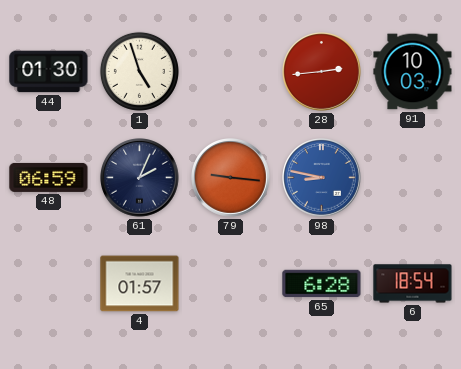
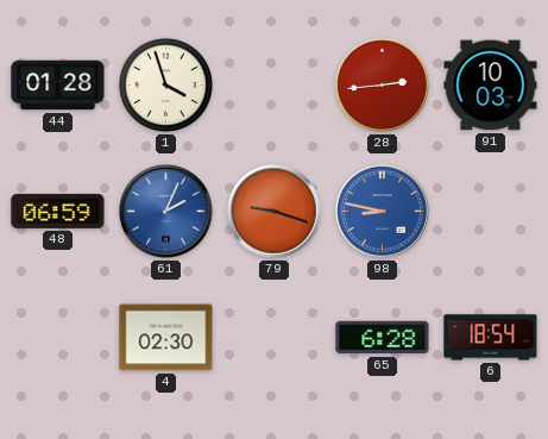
44: 01:30 -> 01:28 (58, 86)
1: 4:57 -> 3:57 (165, 84)
61 dial: navy -> blue (166, 212)
79: 9:16 -> 9:18 (275, 212)
4: 01:57 -> 02:30 (166, 338)
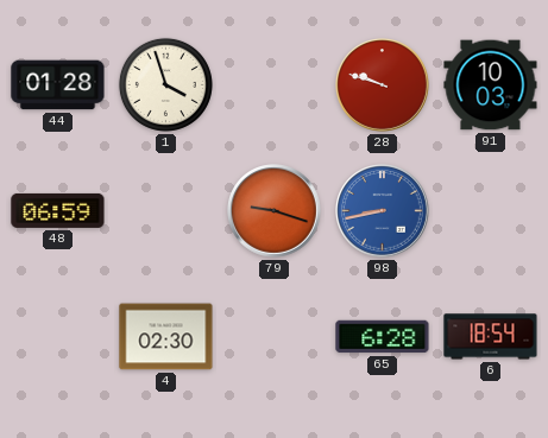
28: 2:44 -> 9:48 (383, 85)
61: 2:04 -> none (166, 212)
98: 8:47 -> 8:43 (383, 211)
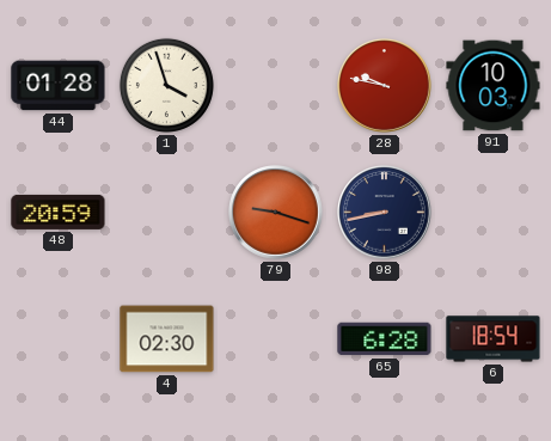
28: 9:48 -> 9:47 (385, 86)
48: 06:59 -> 20:59 (59, 212)
98 dial: blue -> navy (385, 213)
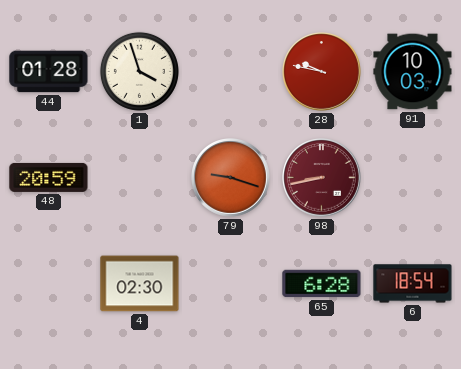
98 dial: navy -> burgundy (322, 178)
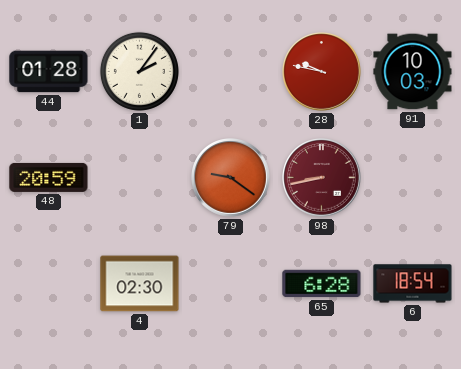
1: 3:57 -> 2:06 (139, 71)
79: 9:18 -> 9:21 (231, 178)
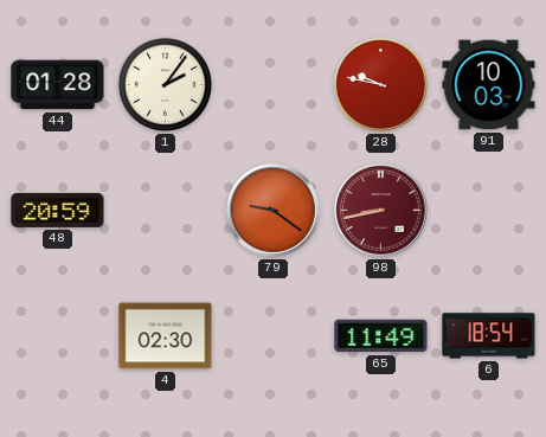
65: 6:28 -> 11:49 (381, 336)
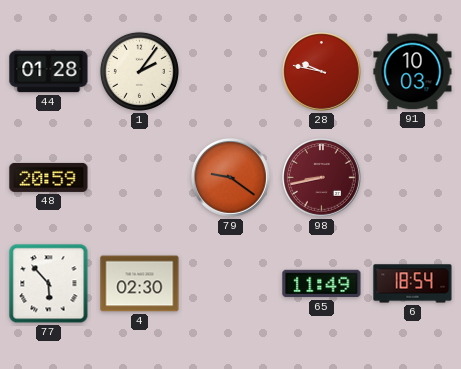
77: none -> 5:53 (49, 284)
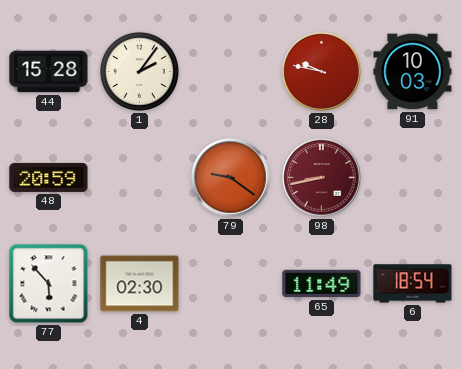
44: 01:28 -> 15:28 (49, 72)
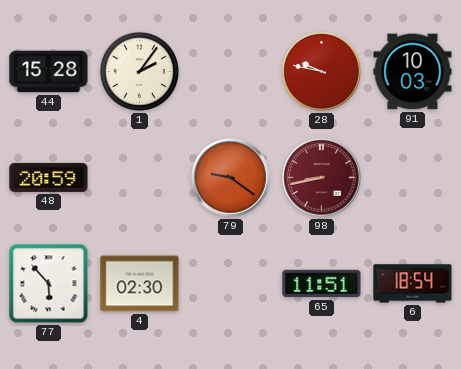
65: 11:49 -> 11:51 (322, 284)
